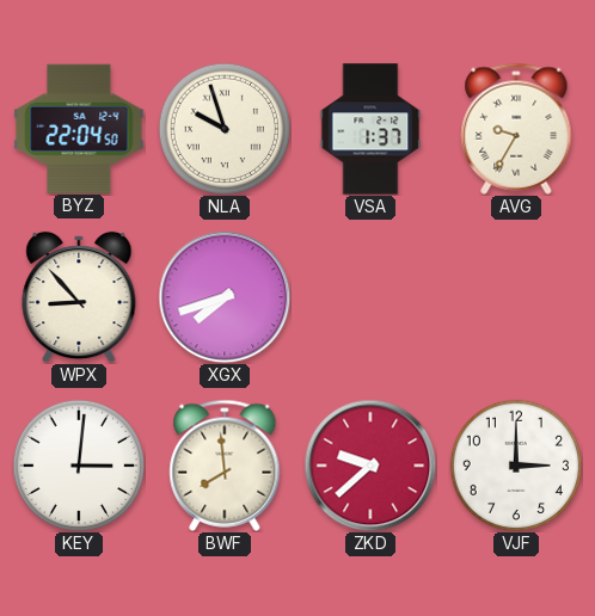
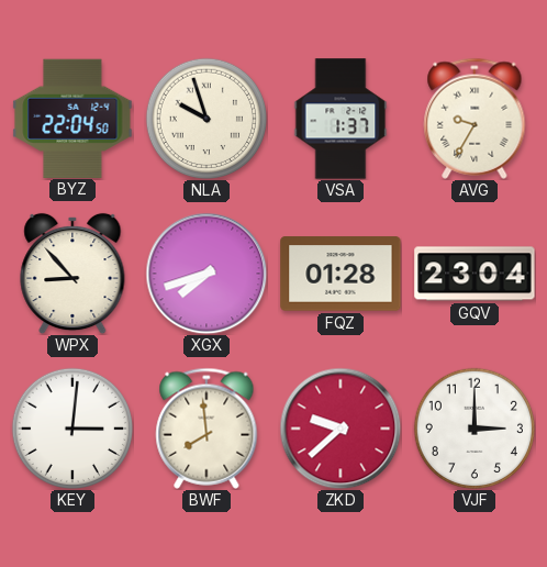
FQZ: none -> 01:28 (341, 274)
GQV: none -> 23:04 (475, 274)
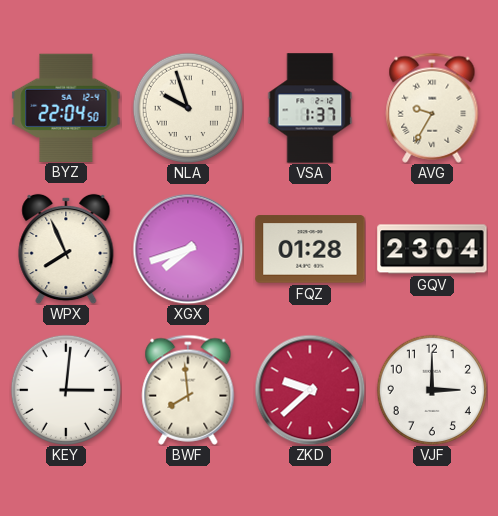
WPX: 8:53 -> 7:56 (66, 249)
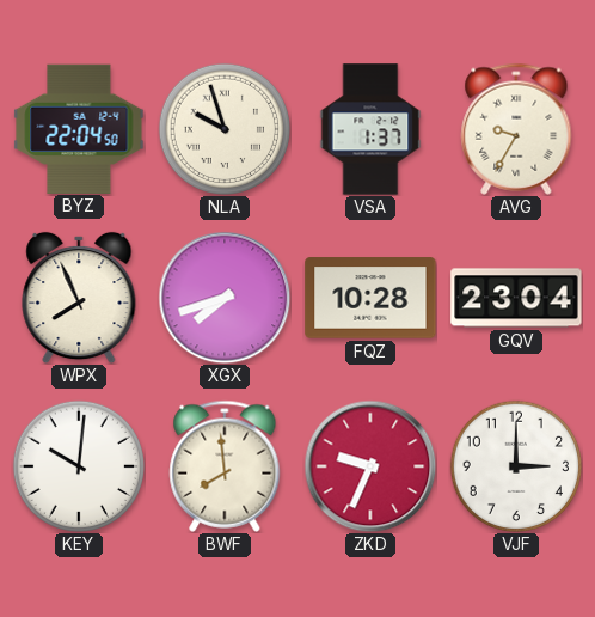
FQZ: 01:28 -> 10:28 (370, 298)
KEY: 3:01 -> 10:01 (78, 465)
ZKD: 9:38 -> 9:34 (370, 466)
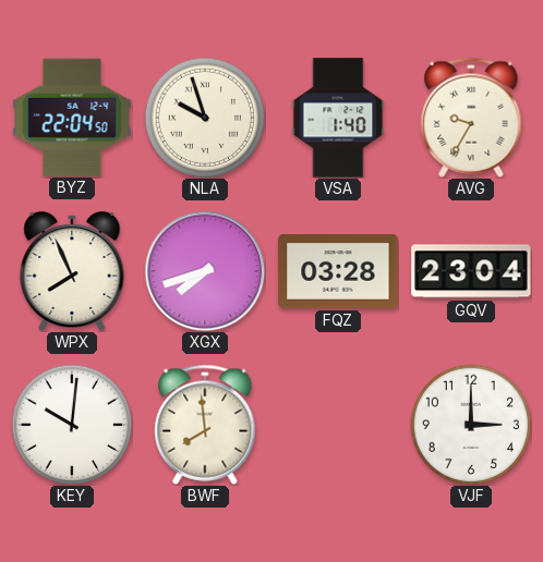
VSA: 1:37 -> 1:40 (338, 118)
FQZ: 10:28 -> 03:28 (338, 271)
ZKD: 9:34 -> none (370, 466)
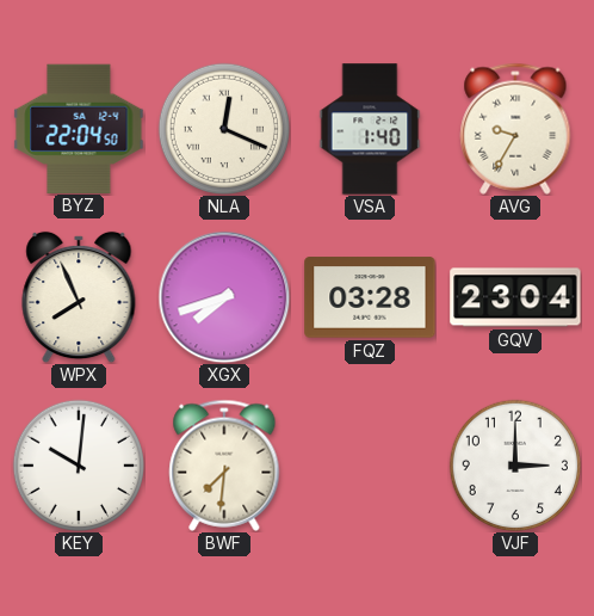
NLA: 9:57 -> 12:19 (223, 128)
BWF: 7:59 -> 7:31 (224, 466)
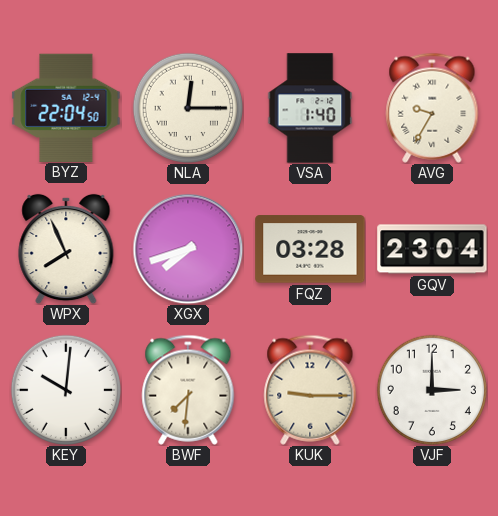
NLA: 12:19 -> 12:15 (187, 107)
KUK: none -> 9:15 (310, 390)
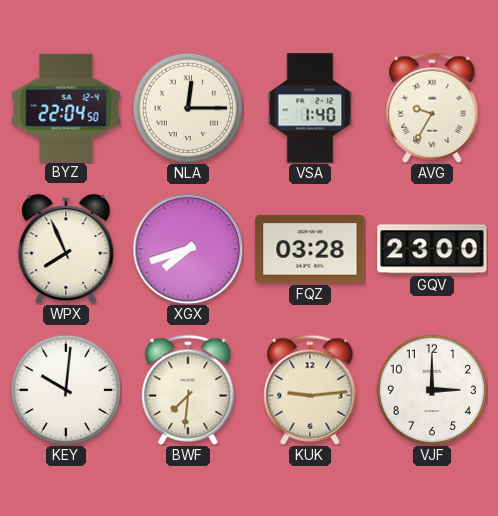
GQV: 23:04 -> 23:00 (432, 249)
KUK: 9:15 -> 9:14 (310, 390)
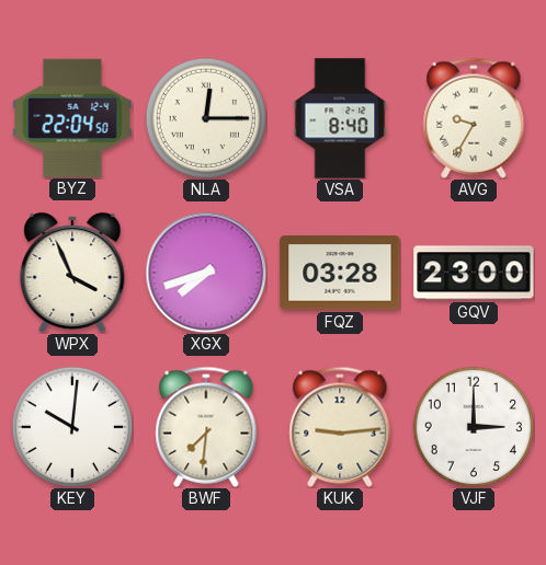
VSA: 1:40 -> 8:40 (340, 118)
WPX: 7:56 -> 3:56 (72, 273)
